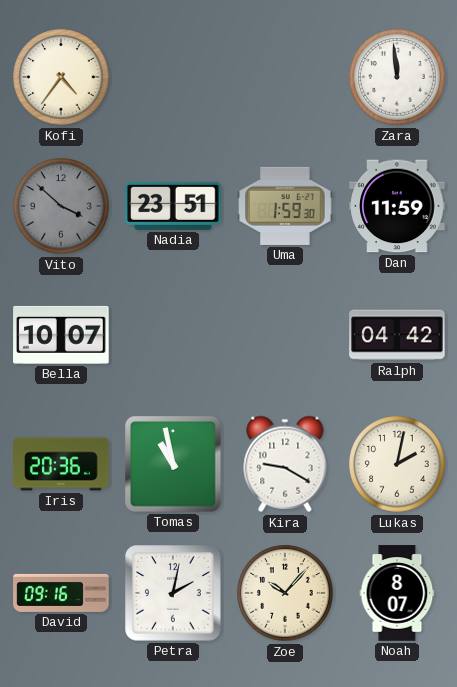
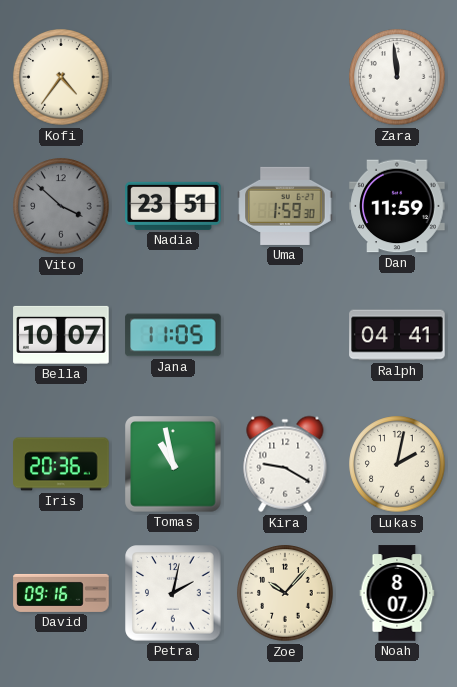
Jana: none -> 11:05 (173, 335)
Ralph: 04:42 -> 04:41 (397, 335)
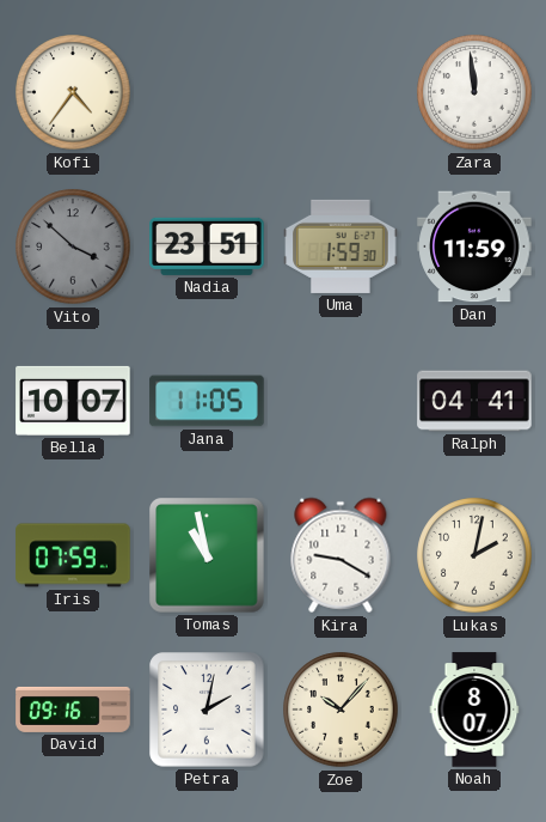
Iris: 20:36 -> 07:59 (73, 555)
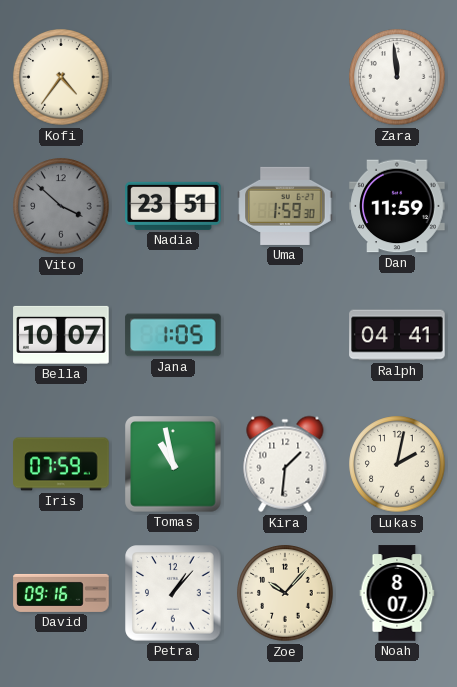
Jana: 11:05 -> 1:05 (173, 335)
Kira: 9:20 -> 1:31 (285, 464)
Petra: 2:02 -> 1:07 (173, 593)
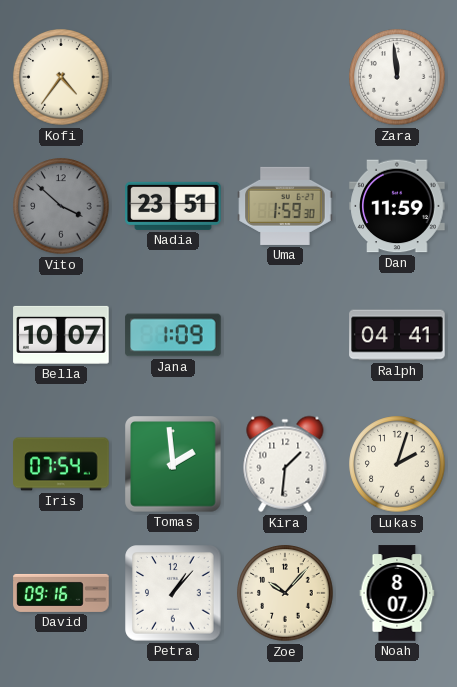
Jana: 1:05 -> 1:09 (173, 335)
Iris: 07:59 -> 07:54 (61, 464)
Tomas: 10:58 -> 1:59 (173, 464)
Lukas: 2:02 -> 2:03 (397, 464)
